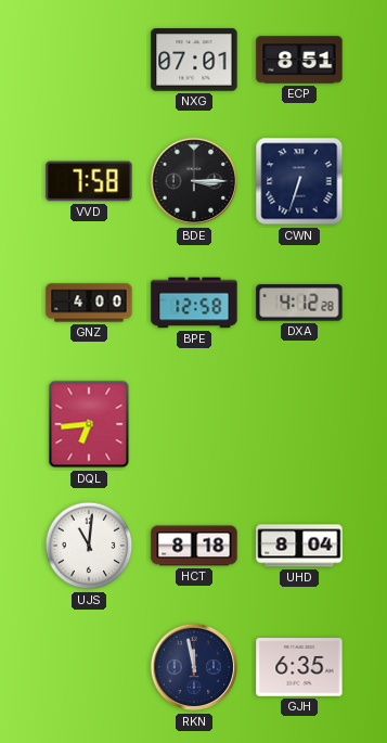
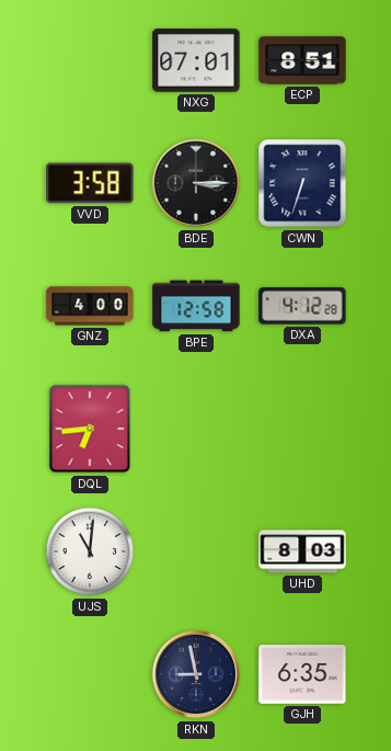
VVD: 7:58 -> 3:58 (90, 183)
HCT: 8:18 -> none (194, 546)
UHD: 8:04 -> 8:03 (302, 551)
RKN: 11:58 -> 8:58 (196, 674)
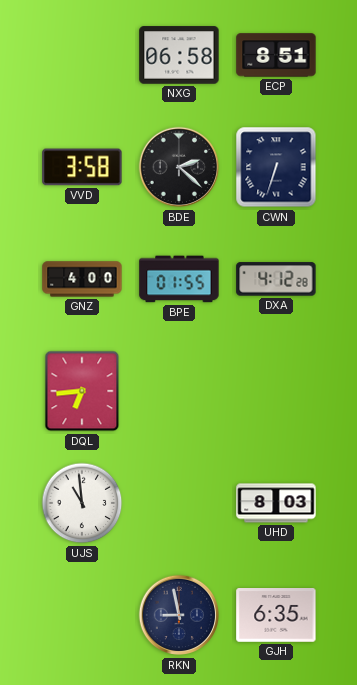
NXG: 07:01 -> 06:58 (179, 55)
BDE: 3:15 -> 2:22 (179, 167)
BPE: 12:58 -> 01:55 (179, 279)
UJS: 11:01 -> 10:59 (82, 503)
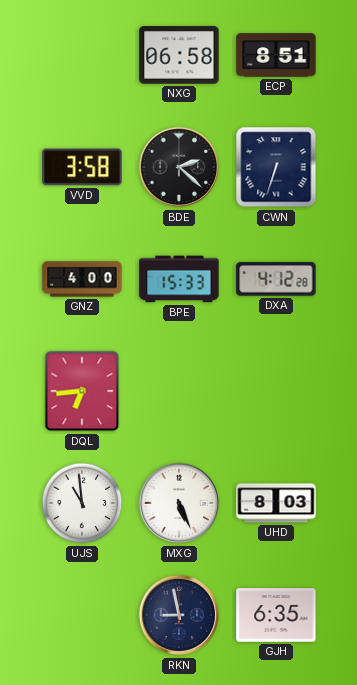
BPE: 01:55 -> 15:33 (179, 279)
MXG: none -> 5:26 (179, 503)
